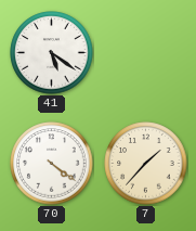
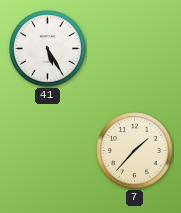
41: 5:21 -> 5:25 (48, 49)
70: 4:21 -> none (52, 164)
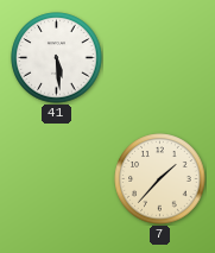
41: 5:25 -> 5:29 (57, 58)
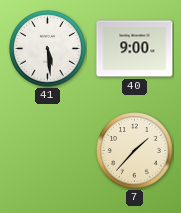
40: none -> 9:00 (135, 49)
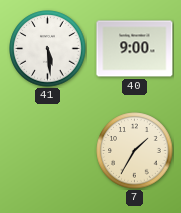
7: 1:37 -> 1:35 (135, 151)
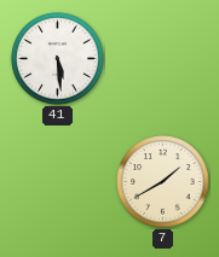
40: 9:00 -> none (135, 49)
7: 1:35 -> 1:40 (163, 182)
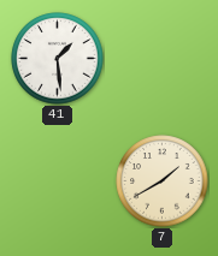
41: 5:29 -> 1:29 (58, 59)
